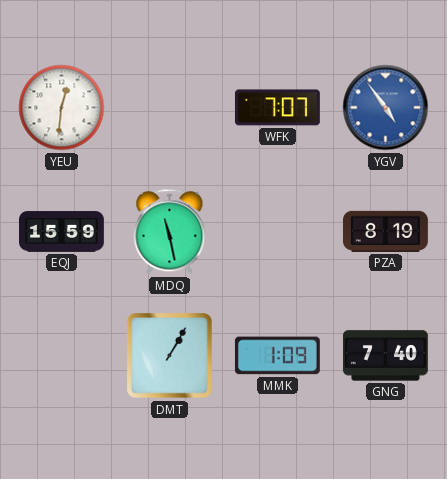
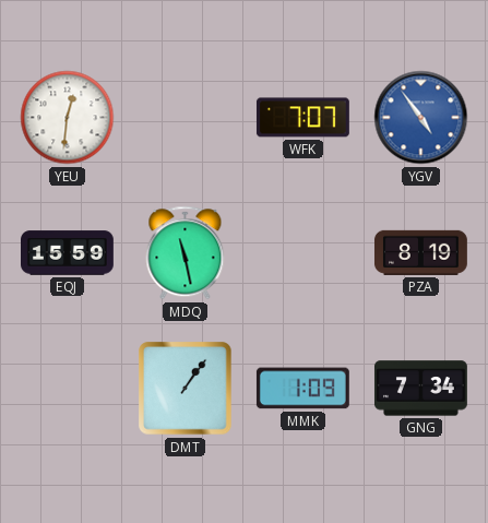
DMT: 1:05 -> 1:06 (186, 389)
GNG: 7:40 -> 7:34 (420, 389)
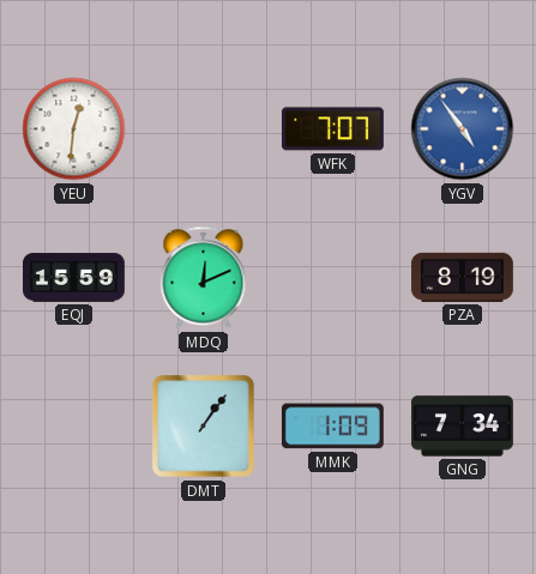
MDQ: 11:28 -> 12:11 (204, 278)
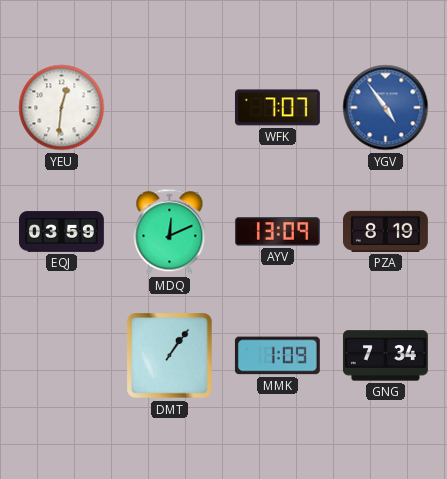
EQJ: 15:59 -> 03:59 (62, 232)
AYV: none -> 13:09 (277, 232)
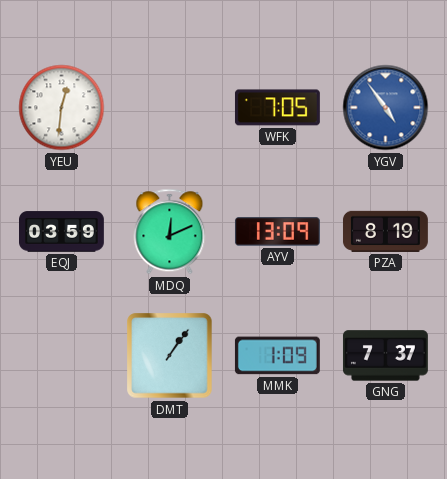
WFK: 7:07 -> 7:05 (277, 108)
GNG: 7:34 -> 7:37 (385, 356)
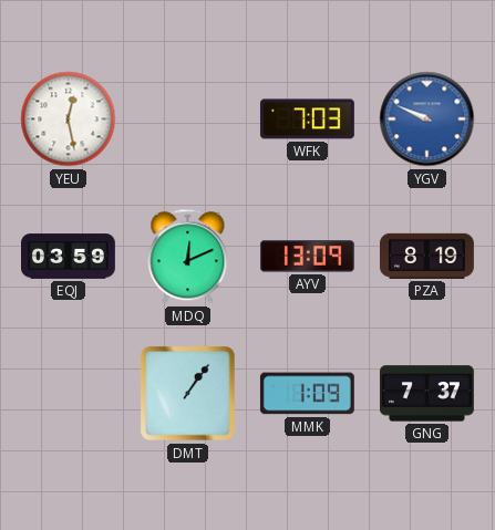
YEU: 12:31 -> 12:28 (69, 119)
WFK: 7:05 -> 7:03 (307, 119)
YGV: 4:54 -> 9:49 (427, 119)
